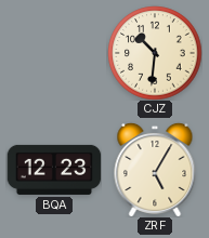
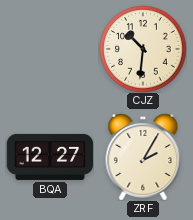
BQA: 12:23 -> 12:27 (50, 157)
ZRF: 5:05 -> 2:05 (143, 157)
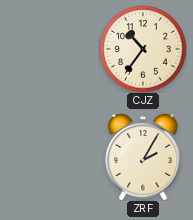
CJZ: 10:31 -> 10:36 (143, 49)
BQA: 12:27 -> none (50, 157)
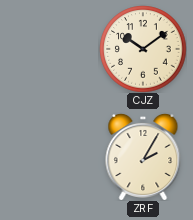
CJZ: 10:36 -> 10:09 (143, 49)
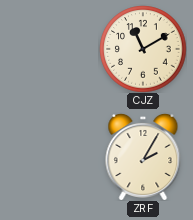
CJZ: 10:09 -> 11:10 (143, 49)
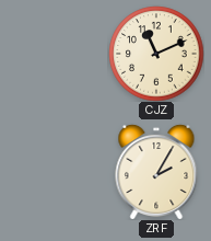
CJZ: 11:10 -> 11:11 (156, 54)
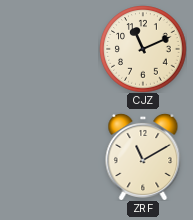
ZRF: 2:05 -> 11:10 (143, 157)
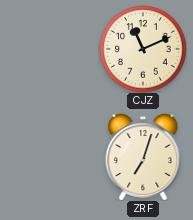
ZRF: 11:10 -> 7:03 (143, 157)
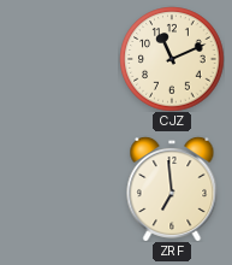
ZRF: 7:03 -> 6:59 (172, 189)
